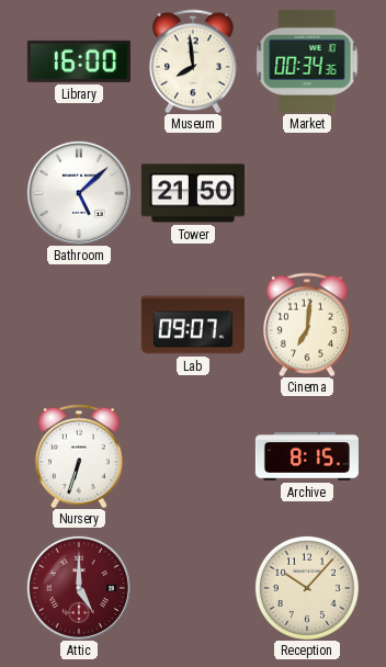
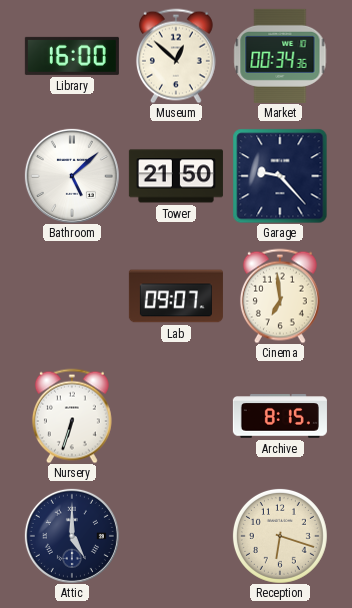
Museum: 7:59 -> 12:52 (176, 56)
Garage: none -> 9:23 (280, 176)
Cinema: 7:01 -> 6:59 (280, 296)
Attic dial: burgundy -> navy (72, 536)
Reception: 10:07 -> 6:18 (280, 536)
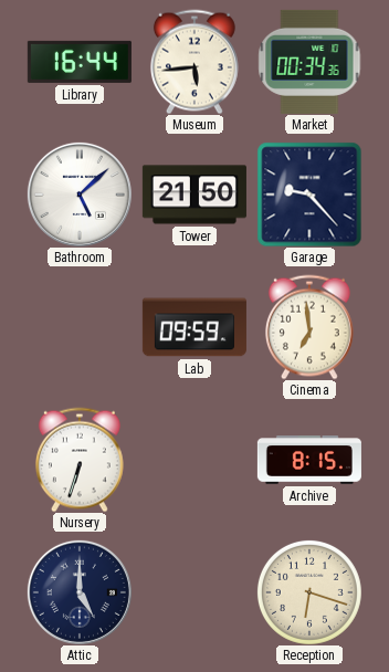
Library: 16:00 -> 16:44 (80, 62)
Museum: 12:52 -> 5:44 (195, 62)
Lab: 09:07 -> 09:59 (195, 327)
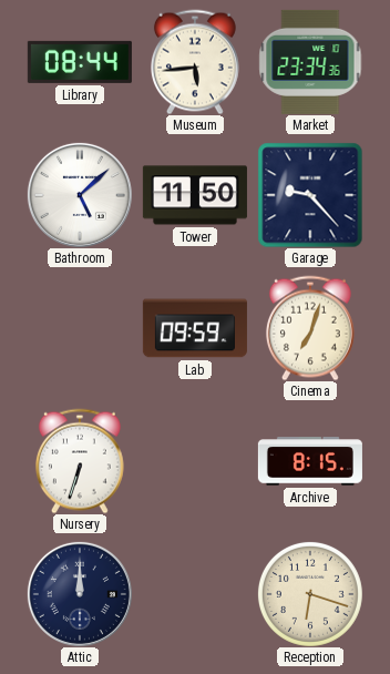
Library: 16:44 -> 08:44 (80, 62)
Market: 00:34 -> 23:34 (310, 62)
Tower: 21:50 -> 11:50 (195, 195)
Cinema: 6:59 -> 7:03 (310, 328)
Attic: 5:00 -> 12:00 (80, 594)
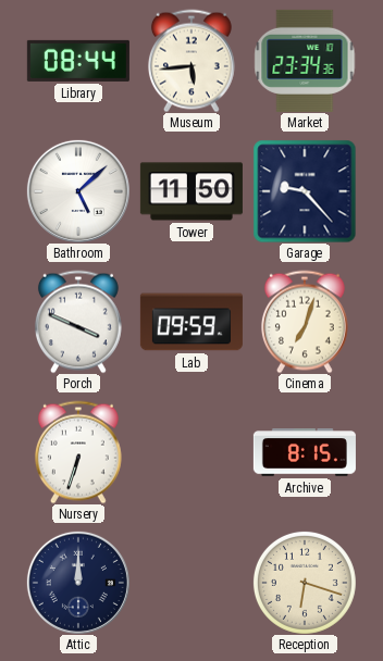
Porch: none -> 3:49 (78, 322)
